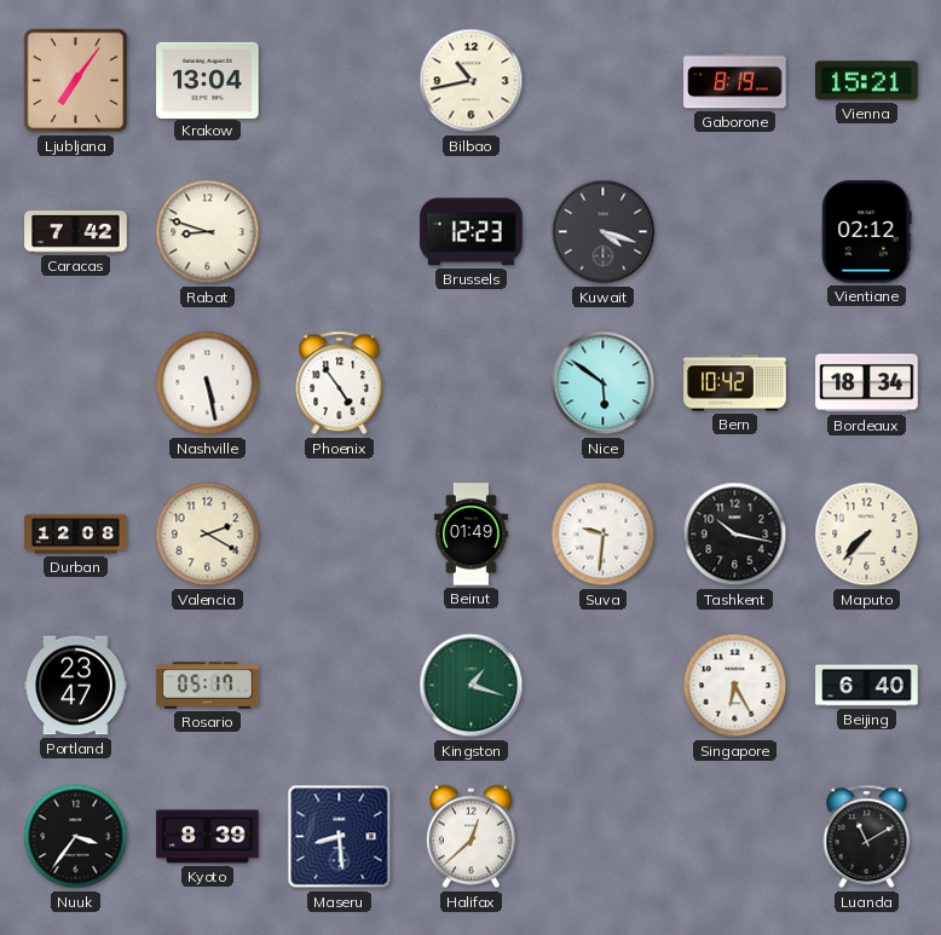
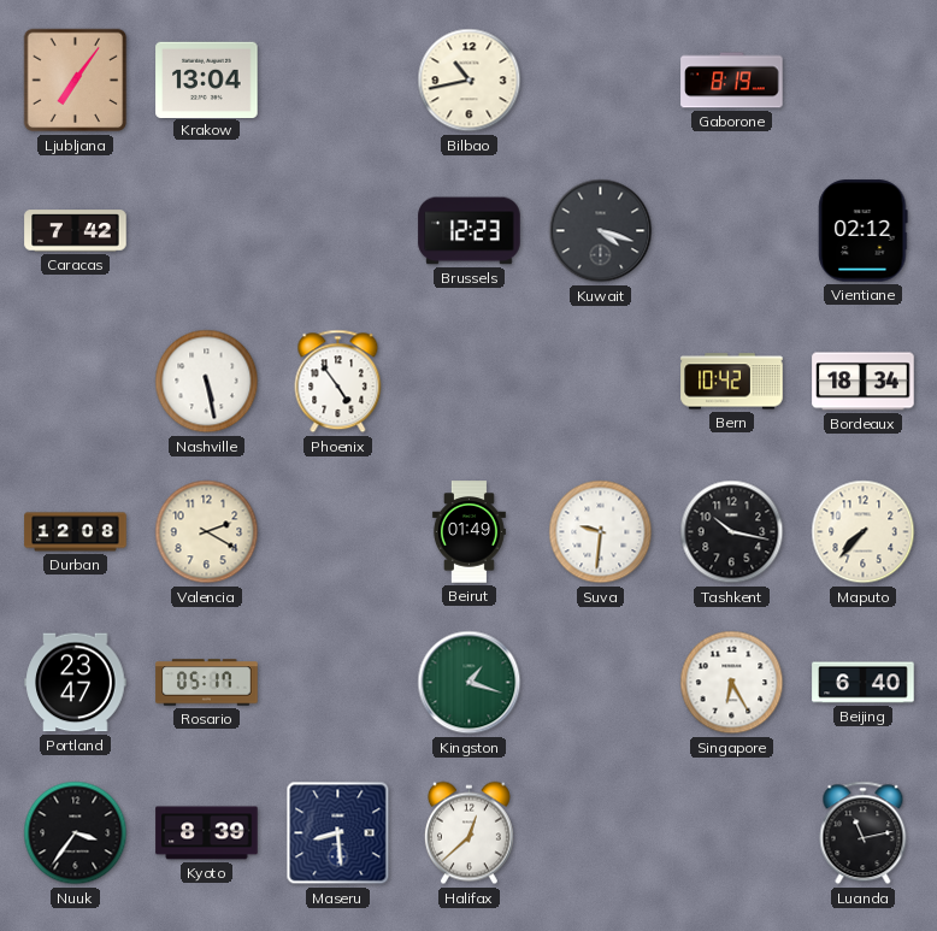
Vienna: 15:21 -> none (867, 81)
Rabat: 8:48 -> none (208, 232)
Nice: 5:51 -> none (604, 383)
Luanda: 11:10 -> 11:13 (864, 833)
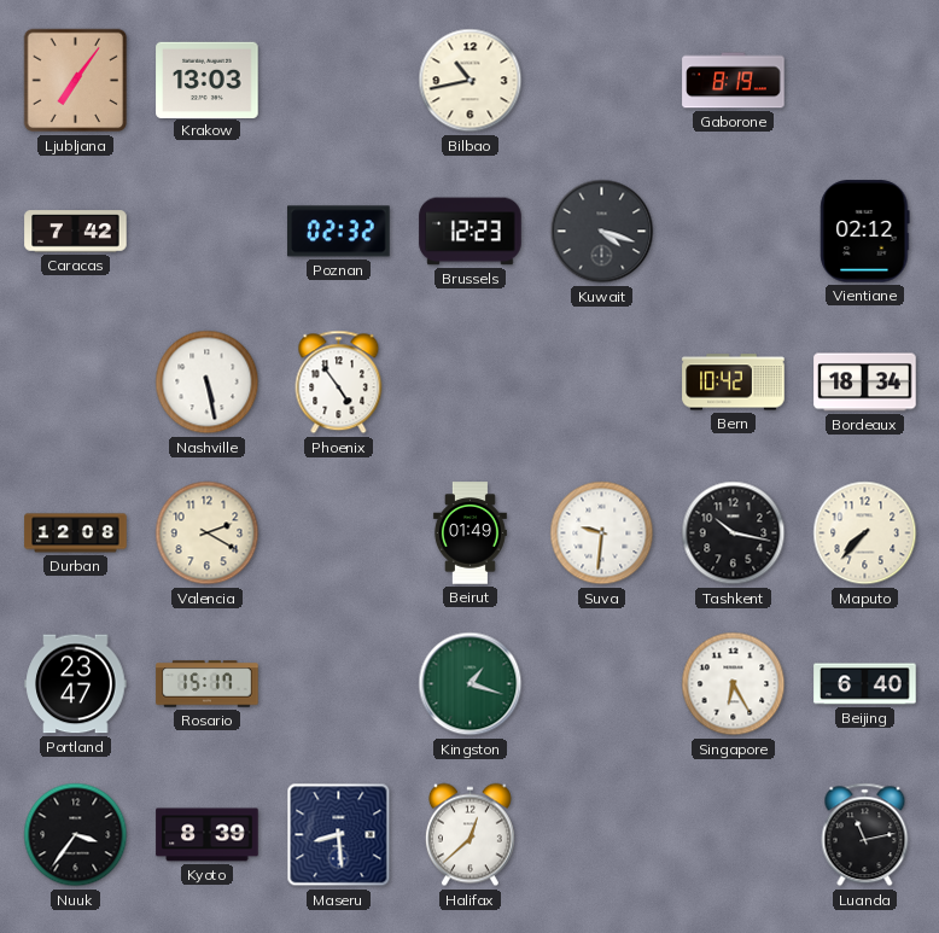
Krakow: 13:04 -> 13:03 (208, 80)
Poznan: none -> 02:32 (339, 232)
Rosario: 05:17 -> 15:17 (208, 684)
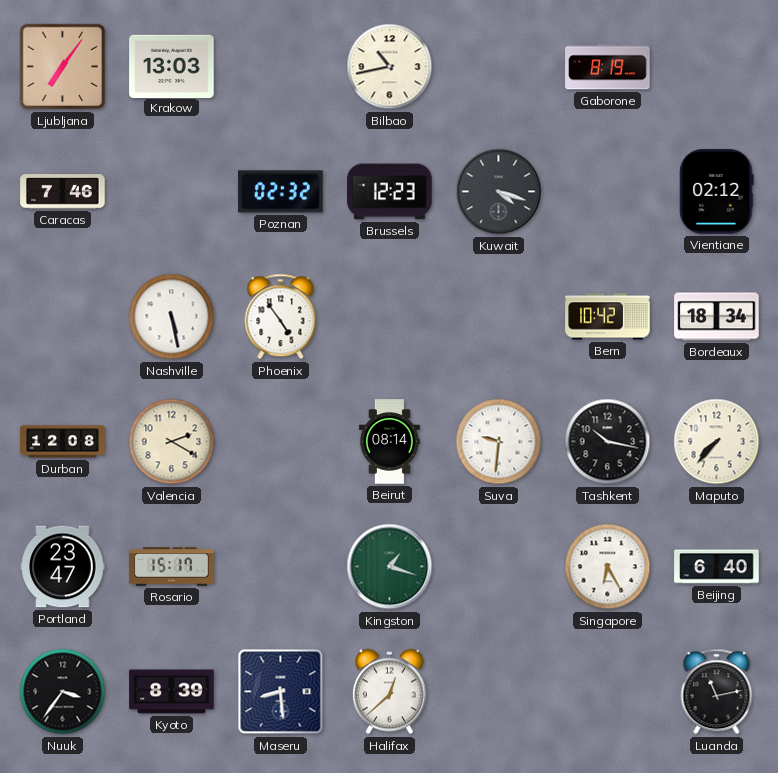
Caracas: 7:42 -> 7:46 (63, 192)
Beirut: 01:49 -> 08:14 (389, 442)
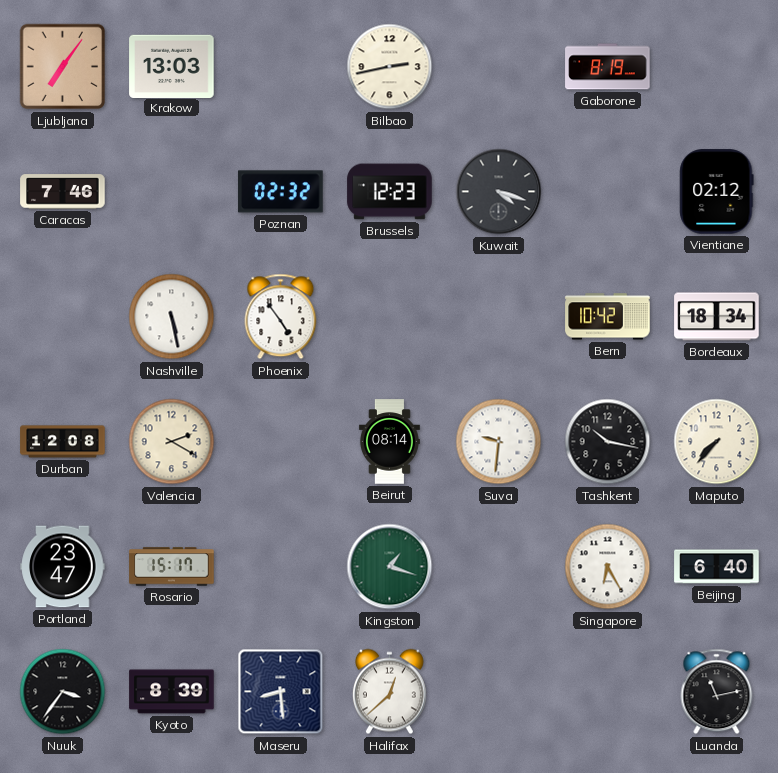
Bilbao: 10:43 -> 2:43 (390, 67)
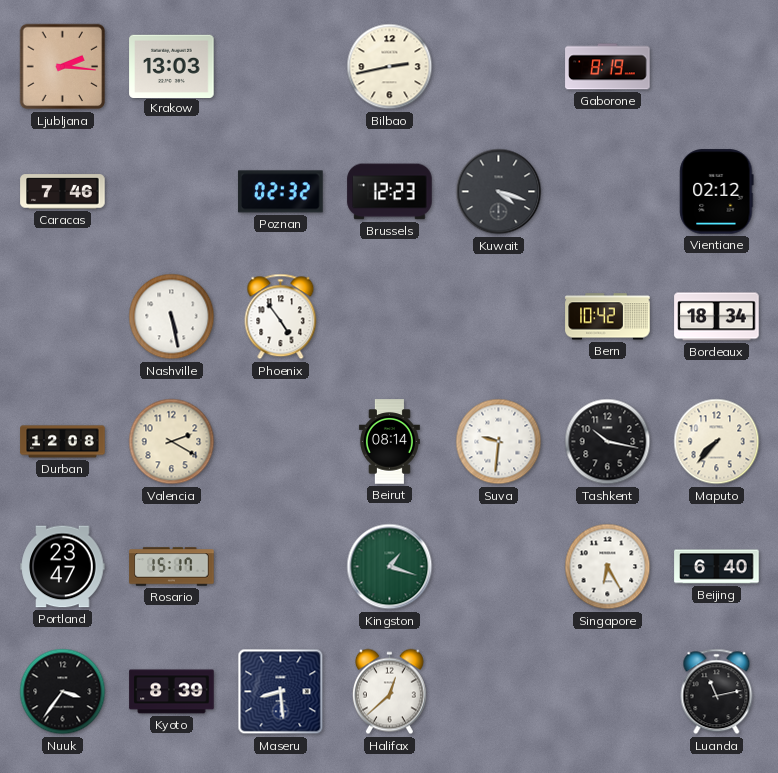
Ljubljana: 7:06 -> 2:16 (63, 67)
